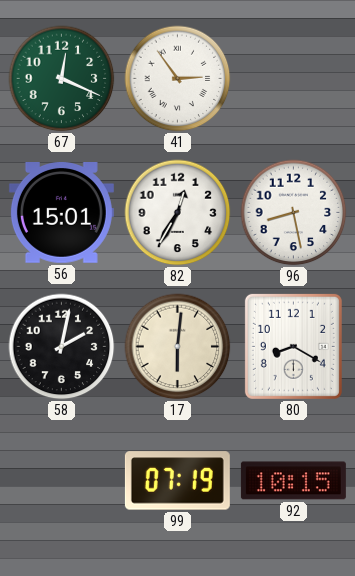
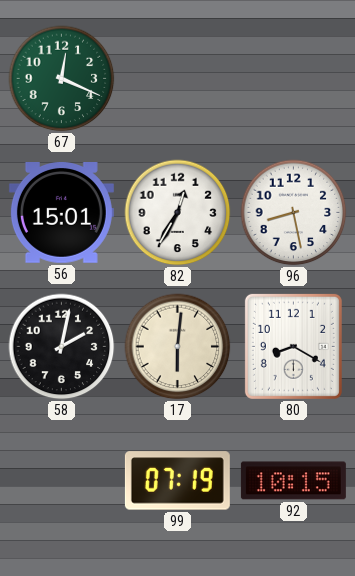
41: 2:54 -> none (178, 79)
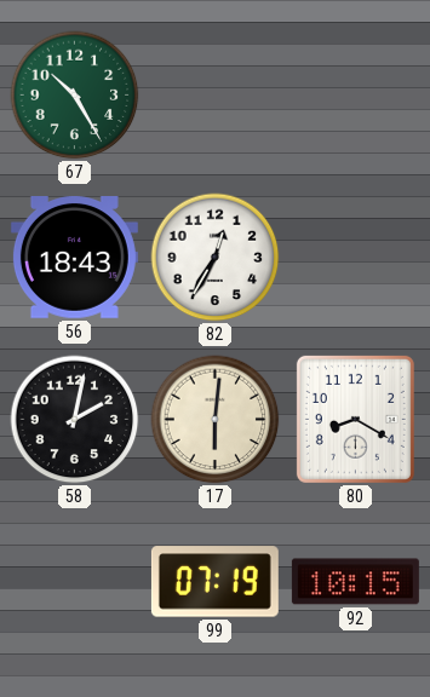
67: 12:19 -> 10:25 (75, 96)
56: 15:01 -> 18:43 (74, 258)
96: 8:28 -> none (294, 213)
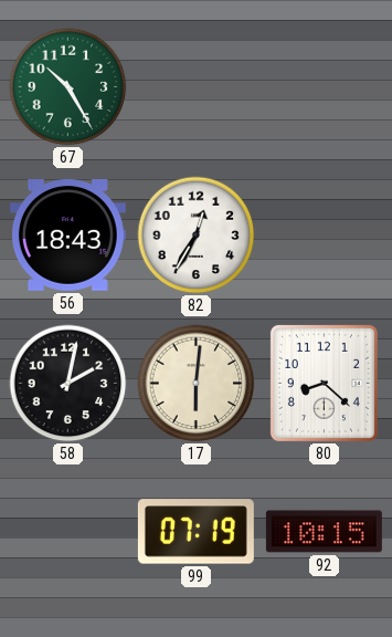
80: 8:20 -> 8:22 (324, 383)
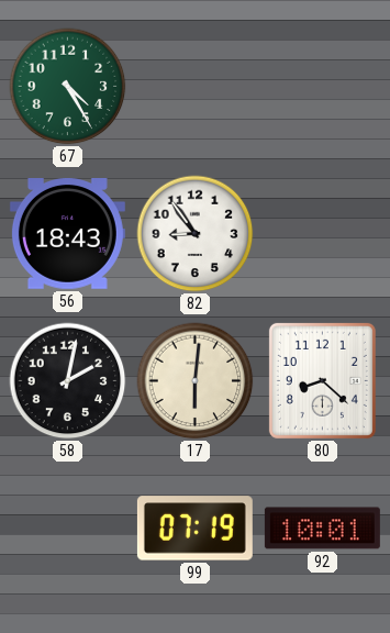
67: 10:25 -> 4:25 (68, 87)
82: 12:35 -> 8:54 (196, 234)
92: 10:15 -> 10:01 (322, 529)
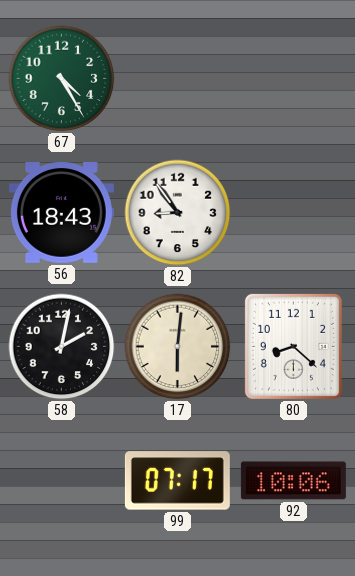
99: 07:19 -> 07:17 (177, 481)
92: 10:01 -> 10:06 (293, 481)
